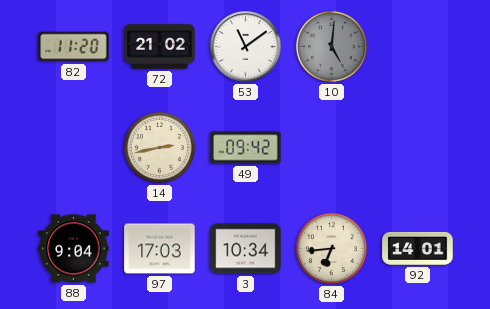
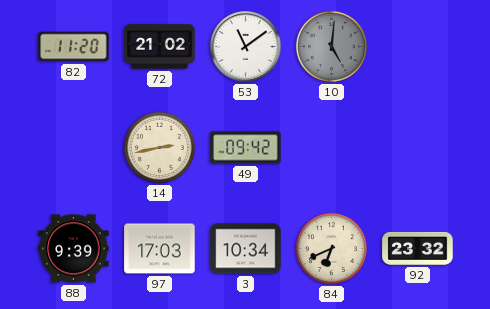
88: 9:04 -> 9:39 (74, 249)
84: 6:44 -> 6:41 (331, 248)
92: 14:01 -> 23:32 (418, 248)
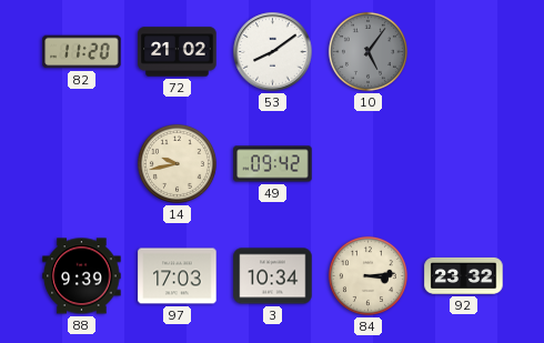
53: 11:09 -> 8:09 (273, 52)
10: 5:01 -> 5:06 (367, 51)
14: 2:43 -> 9:43 (177, 163)
84: 6:41 -> 3:14 (367, 275)
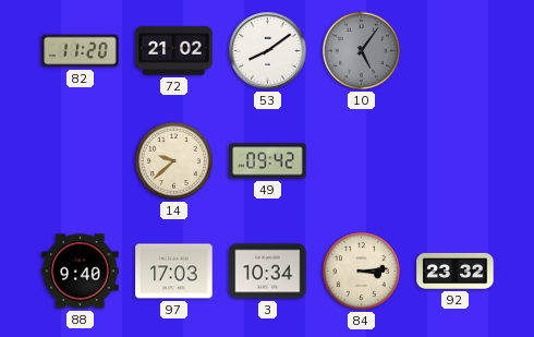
14: 9:43 -> 9:38 (173, 160)
88: 9:39 -> 9:40 (81, 272)
